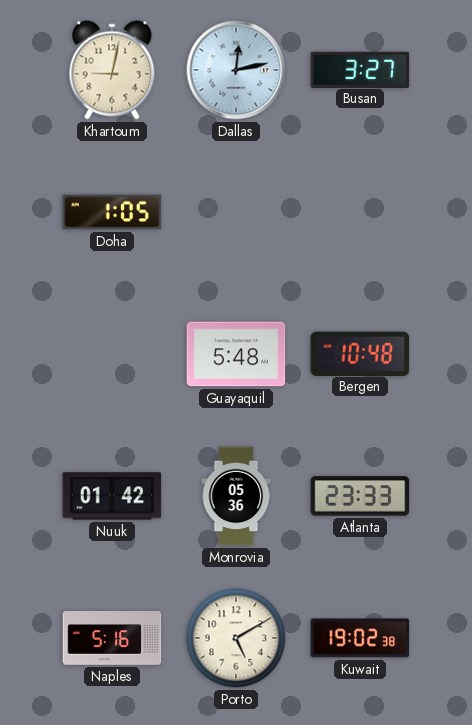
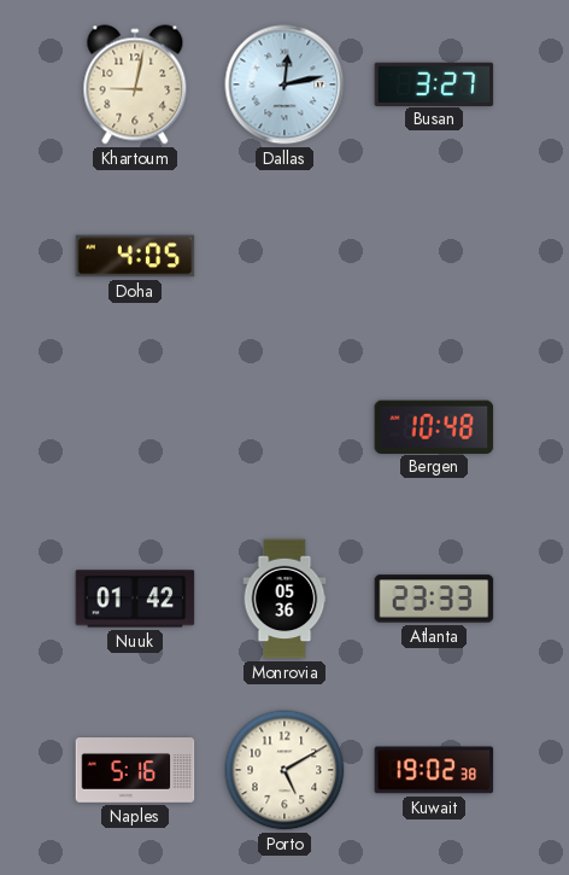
Doha: 1:05 -> 4:05 (135, 256)
Guayaquil: 5:48 -> none (236, 354)
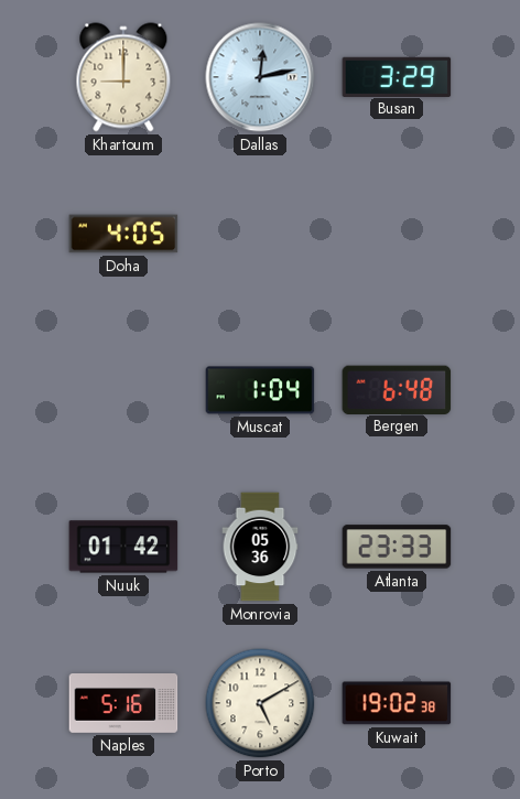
Khartoum: 9:02 -> 9:00 (123, 77)
Busan: 3:27 -> 3:29 (397, 76)
Muscat: none -> 1:04 (260, 390)
Bergen: 10:48 -> 6:48 (397, 389)
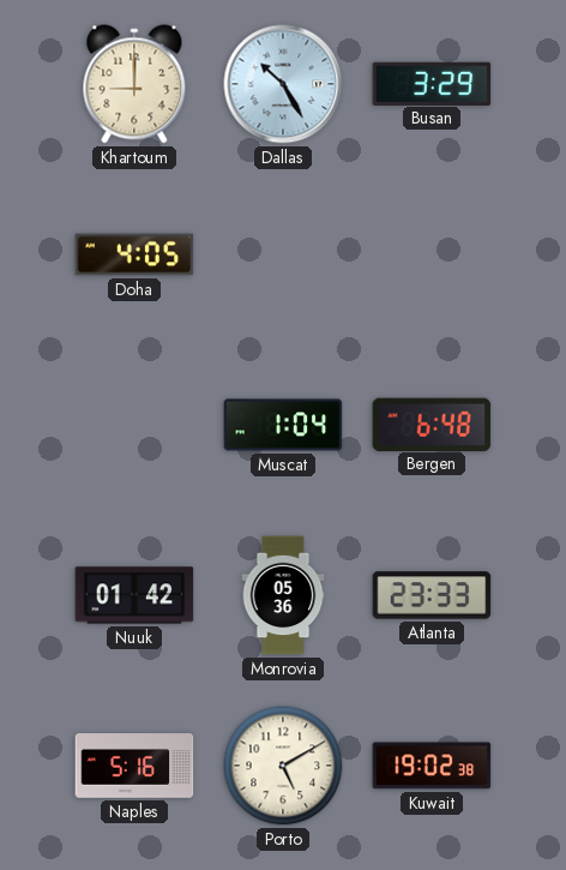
Dallas: 12:13 -> 10:25 (283, 84)
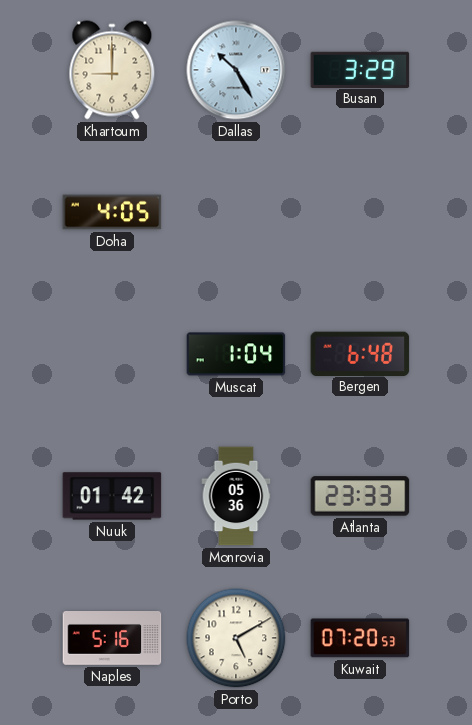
Kuwait: 19:02 -> 07:20 (360, 638)
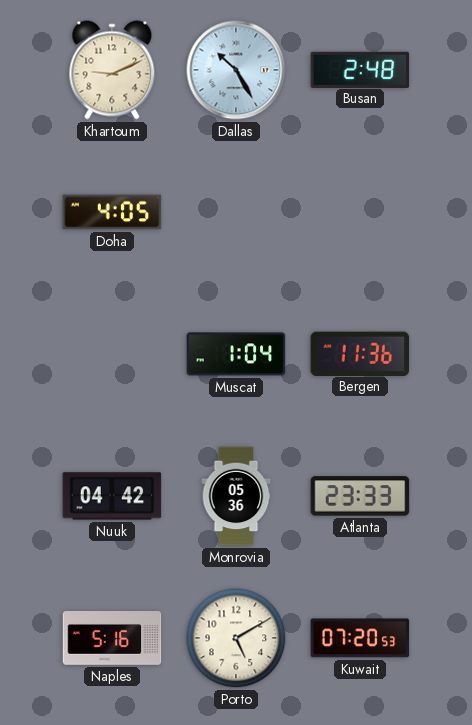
Khartoum: 9:00 -> 9:11 (112, 70)
Busan: 3:29 -> 2:48 (360, 69)
Bergen: 6:48 -> 11:36 (360, 353)
Nuuk: 01:42 -> 04:42 (112, 496)
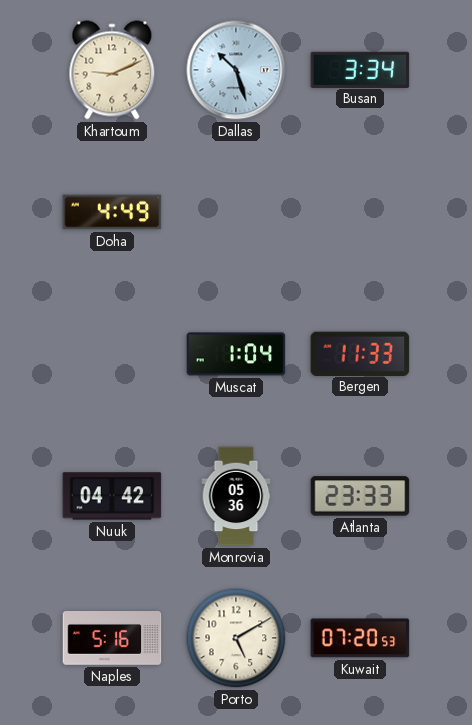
Dallas: 10:25 -> 10:27 (236, 70)
Busan: 2:48 -> 3:34 (360, 69)
Doha: 4:05 -> 4:49 (112, 212)
Bergen: 11:36 -> 11:33 (360, 353)
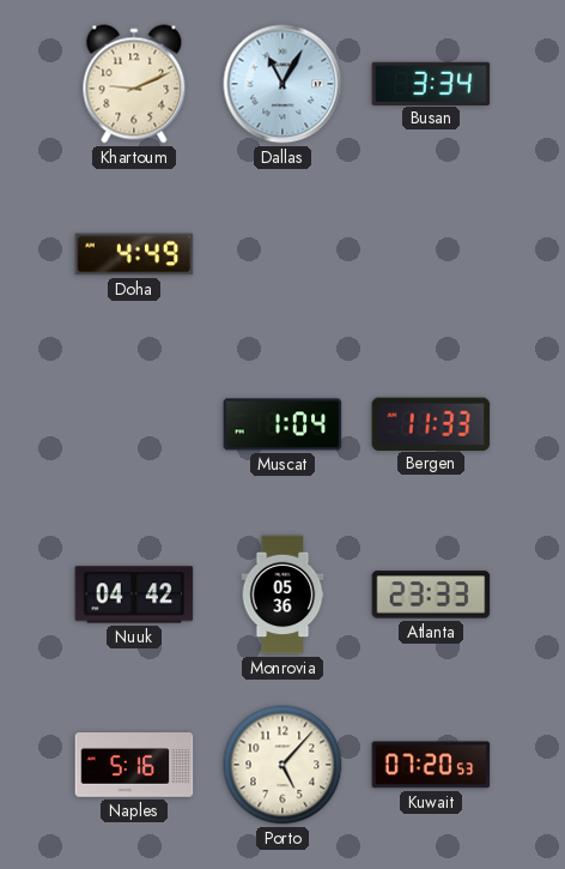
Dallas: 10:27 -> 11:05 (282, 84)
Porto: 5:10 -> 5:07 (282, 765)
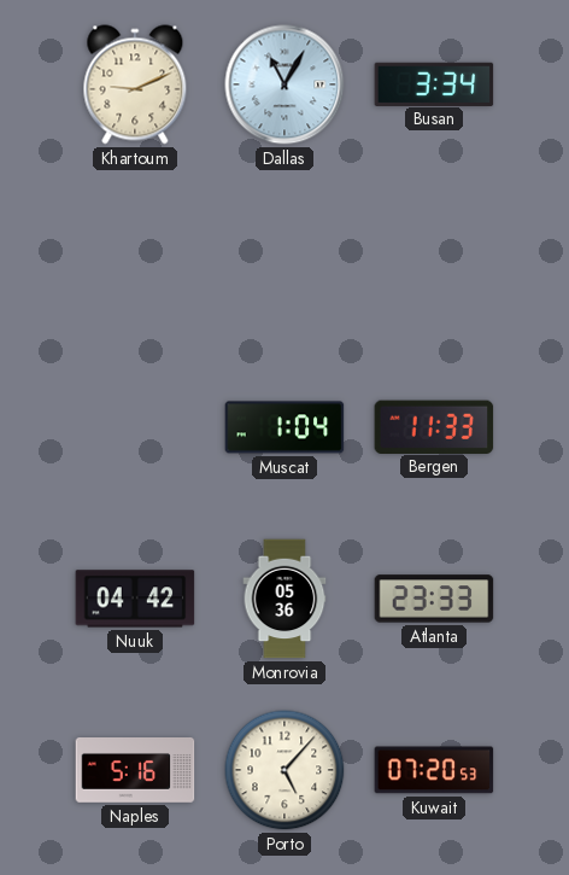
Doha: 4:49 -> none (134, 254)
